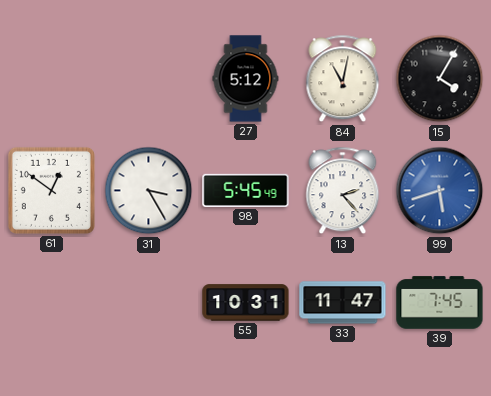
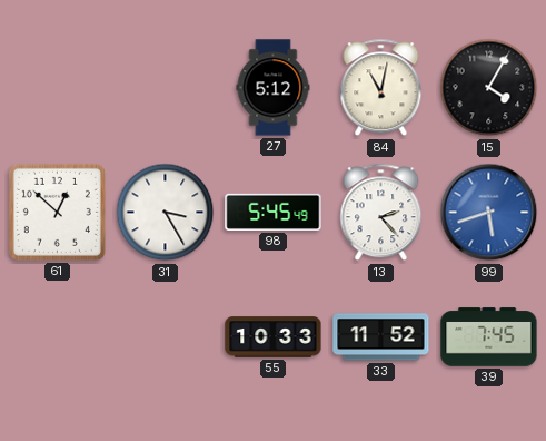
61: 12:51 -> 12:52 (57, 212)
55: 10:31 -> 10:33 (274, 337)
33: 11:47 -> 11:52 (381, 337)
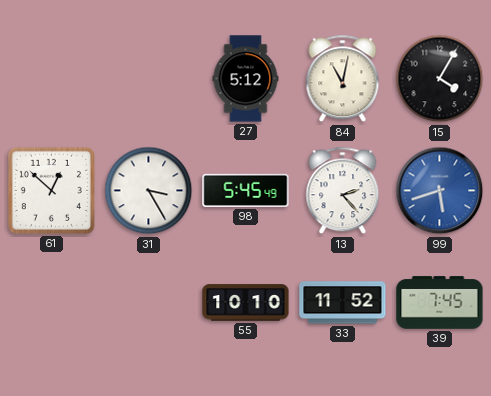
55: 10:33 -> 10:10 (246, 303)
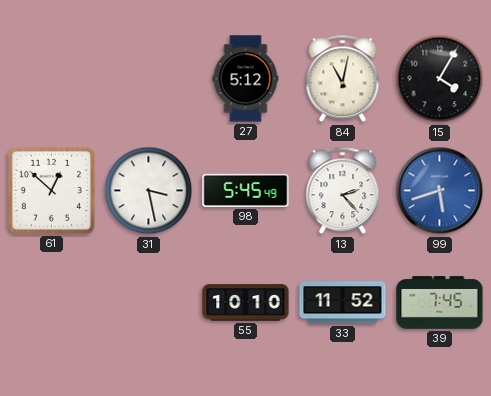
31: 3:25 -> 3:28 (149, 191)
